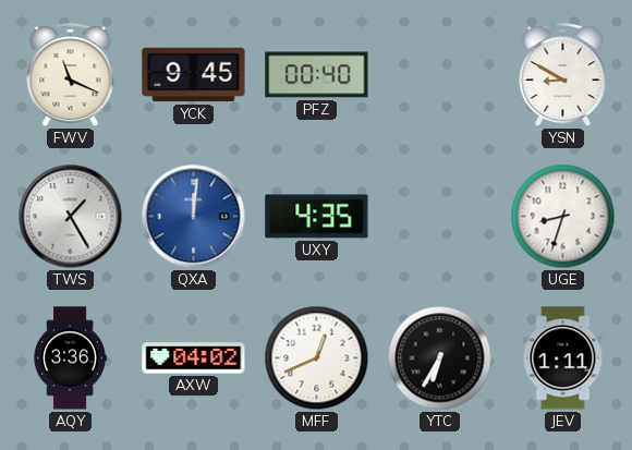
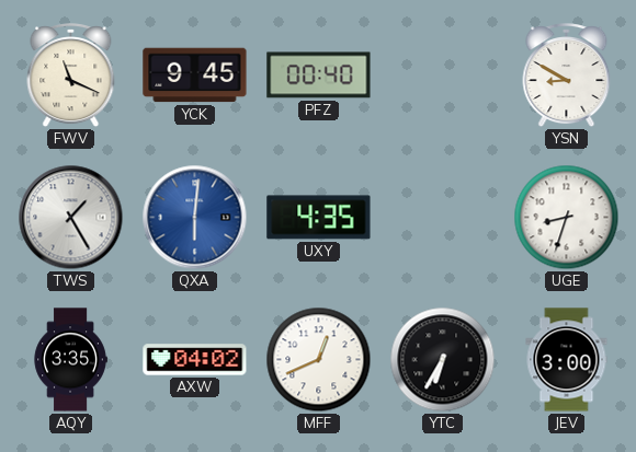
QXA: 12:01 -> 6:01 (195, 218)
AQY: 3:36 -> 3:35 (70, 360)
JEV: 1:11 -> 3:00 (567, 360)
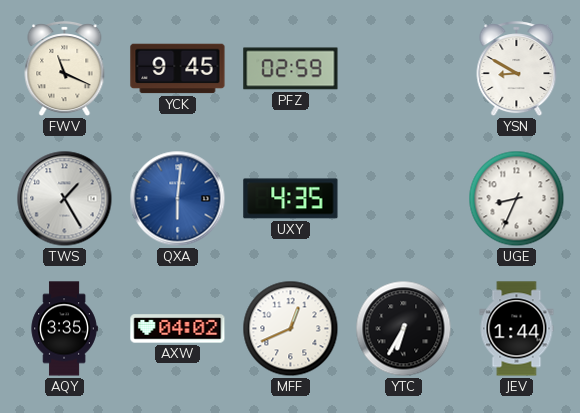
PFZ: 00:40 -> 02:59 (291, 69)
UGE: 8:33 -> 8:34 (517, 199)
JEV: 3:00 -> 1:44 (517, 329)
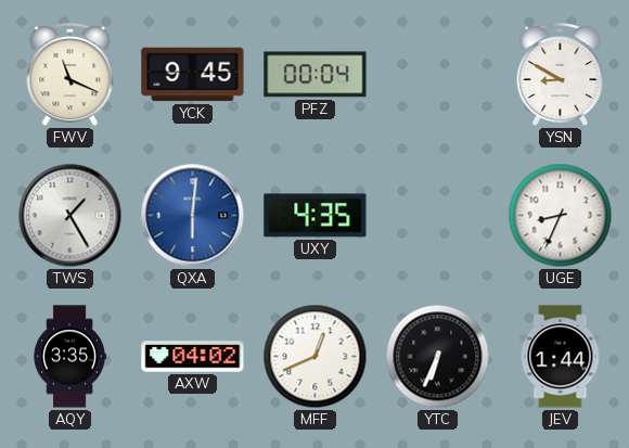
PFZ: 02:59 -> 00:04 (316, 75)
YTC: 6:35 -> 6:34 (438, 357)
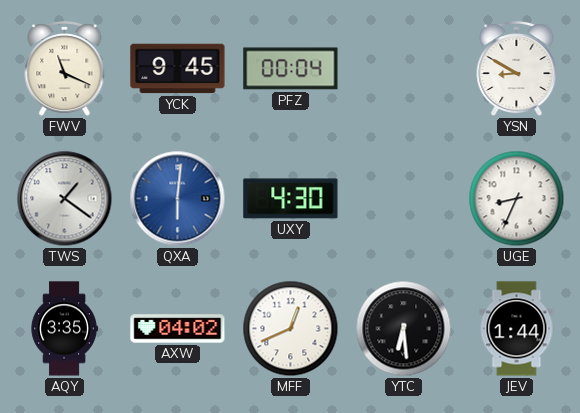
TWS: 1:25 -> 1:21 (65, 199)
UXY: 4:35 -> 4:30 (291, 199)
YTC: 6:34 -> 6:29 (404, 329)
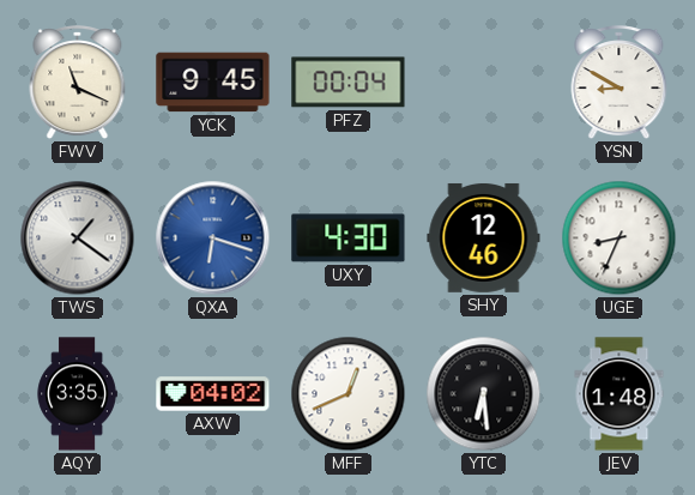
QXA: 6:01 -> 6:18 (213, 239)
SHY: none -> 12:46 (484, 237)
JEV: 1:44 -> 1:48 (620, 394)
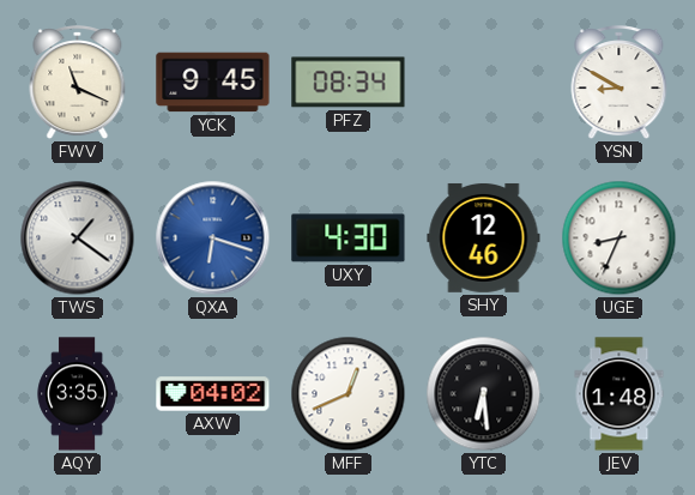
PFZ: 00:04 -> 08:34 (349, 83)
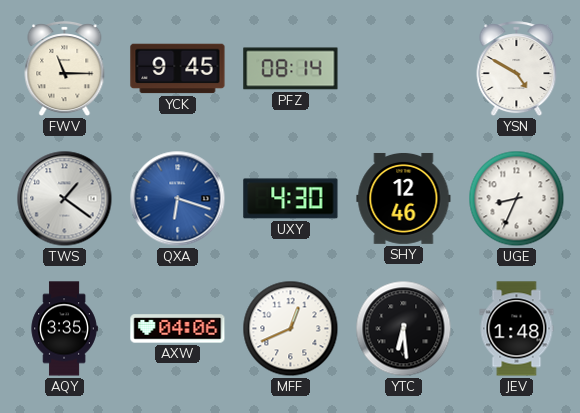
FWV: 11:19 -> 11:15 (65, 69)
PFZ: 08:34 -> 08:14 (291, 69)
YSN: 8:50 -> 4:50 (517, 69)
AXW: 04:02 -> 04:06 (178, 329)
